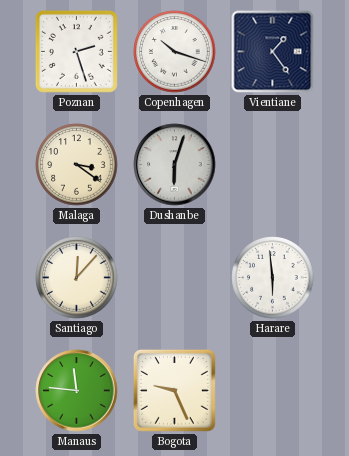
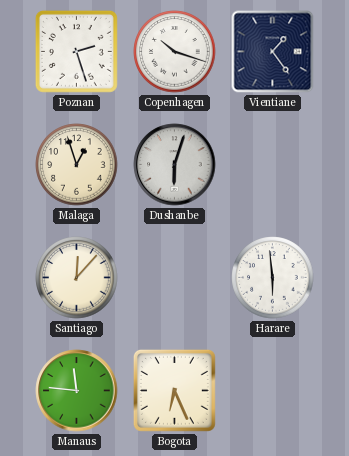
Malaga: 3:21 -> 12:57 (77, 165)
Bogota: 9:26 -> 6:26 (174, 390)
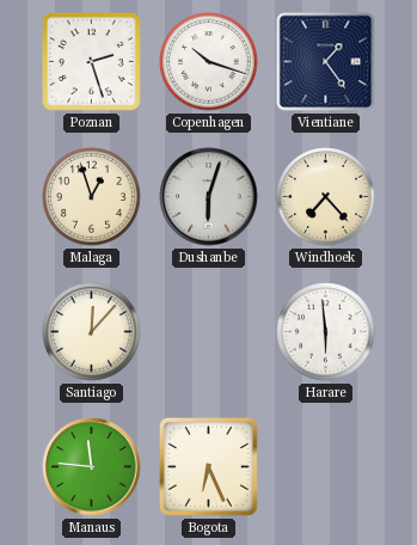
Windhoek: none -> 7:23 (326, 197)
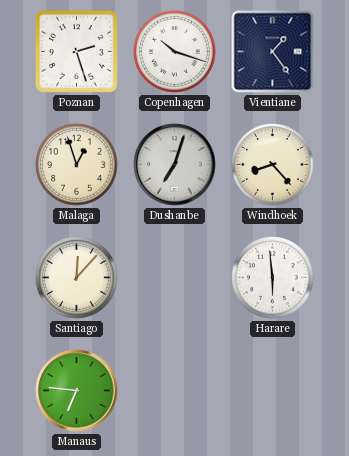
Dushanbe: 6:03 -> 7:03 (175, 165)
Windhoek: 7:23 -> 8:23 (273, 165)
Manaus: 11:46 -> 6:46 (77, 391)
Bogota: 6:26 -> none (208, 466)
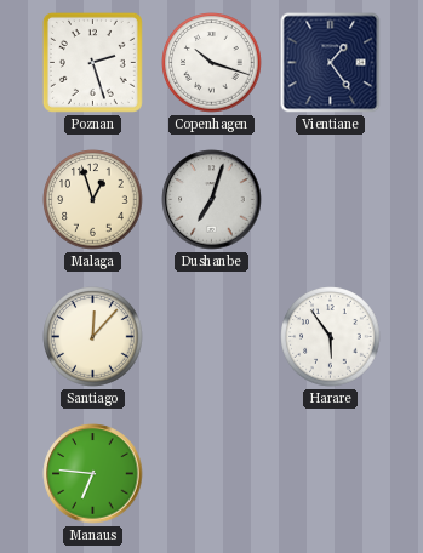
Windhoek: 8:23 -> none (273, 165)
Harare: 5:59 -> 5:54 (331, 337)
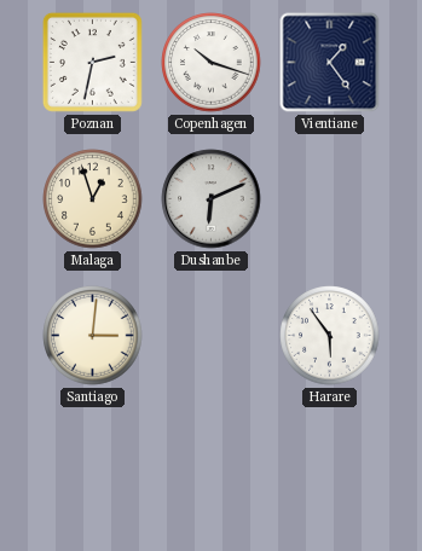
Poznan: 2:27 -> 2:32 (92, 62)
Dushanbe: 7:03 -> 6:11 (212, 199)
Santiago: 12:07 -> 3:01 (93, 336)
Manaus: 6:46 -> none (93, 474)
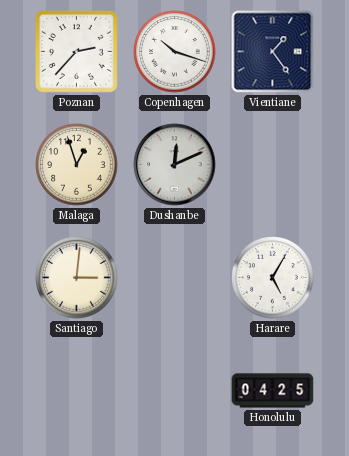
Poznan: 2:32 -> 2:37 (76, 51)
Dushanbe: 6:11 -> 12:11 (175, 165)
Harare: 5:54 -> 5:05 (273, 278)
Honolulu: none -> 04:25 (273, 391)
